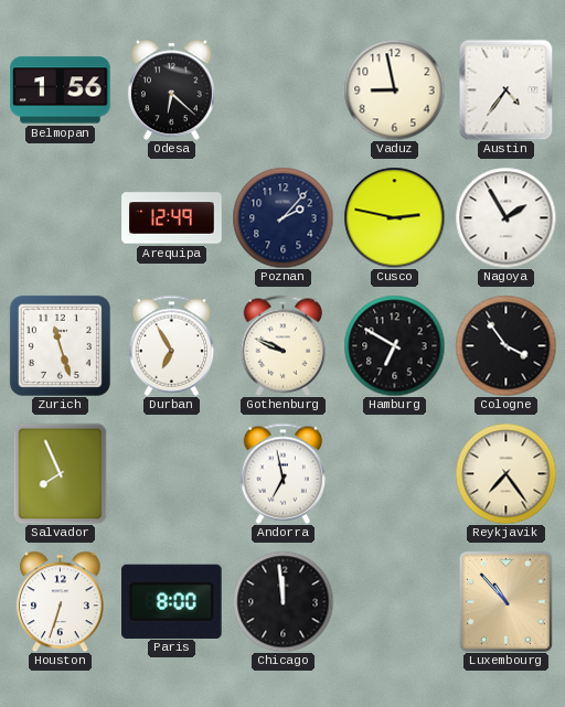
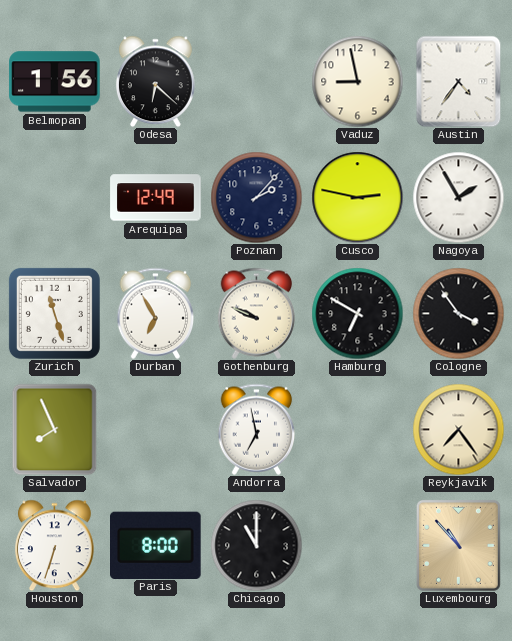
Chicago: 11:59 -> 11:00 (256, 545)
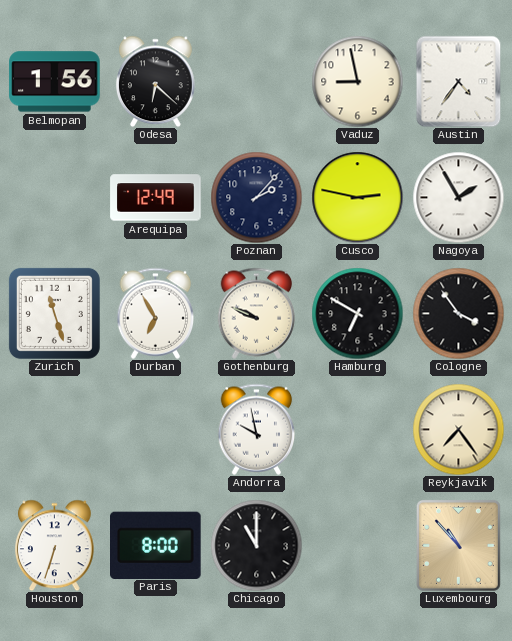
Salvador: 7:56 -> none (55, 429)
Andorra: 6:58 -> 9:58 (257, 429)
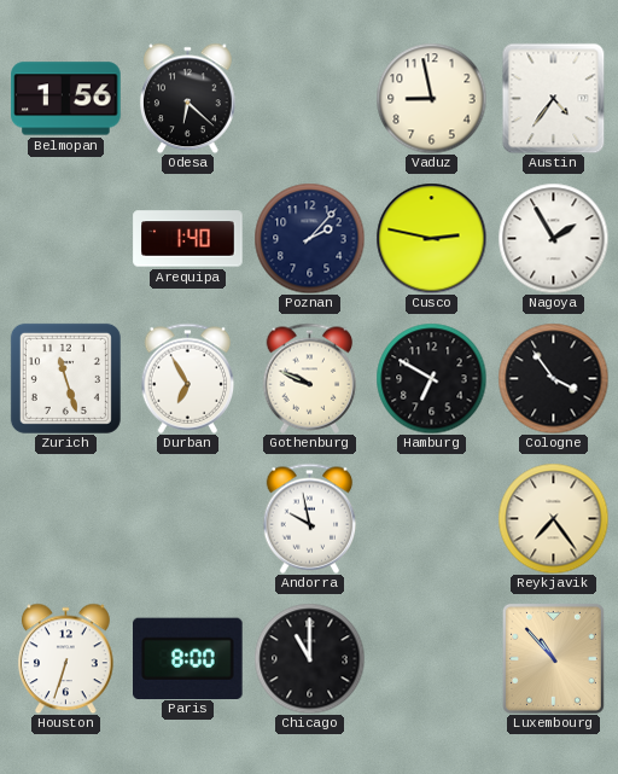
Arequipa: 12:49 -> 1:40 (188, 239)
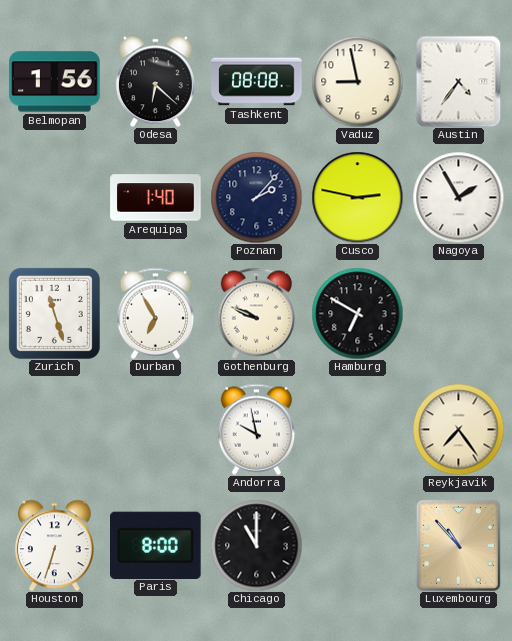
Tashkent: none -> 08:08 (257, 82)
Cologne: 3:54 -> none (553, 378)
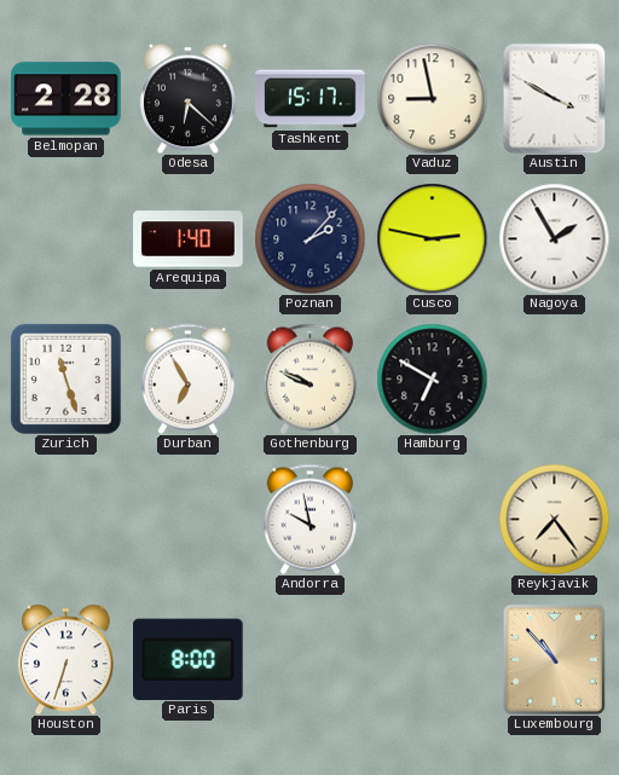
Belmopan: 1:56 -> 2:28 (66, 99)
Tashkent: 08:08 -> 15:17 (311, 99)
Austin: 4:36 -> 3:50 (555, 98)
Chicago: 11:00 -> none (256, 545)
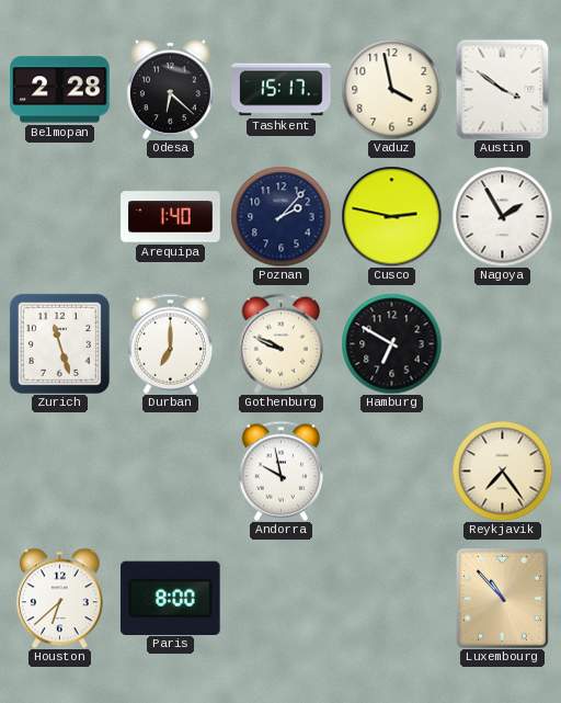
Vaduz: 8:58 -> 3:58 (391, 89)
Austin: 3:50 -> 3:51 (503, 89)
Durban: 6:55 -> 7:00 (171, 343)
Houston: 6:33 -> 6:38 (60, 598)
